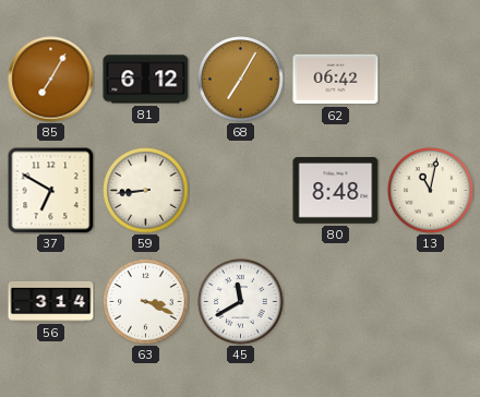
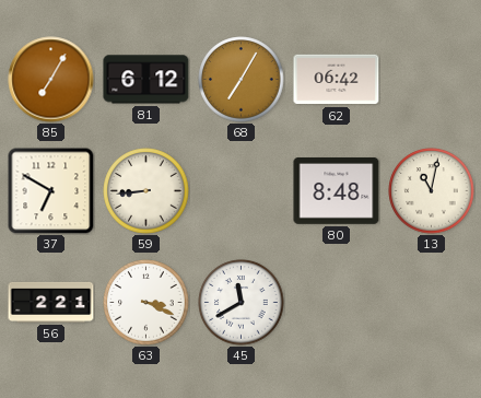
56: 3:14 -> 2:21 (51, 302)
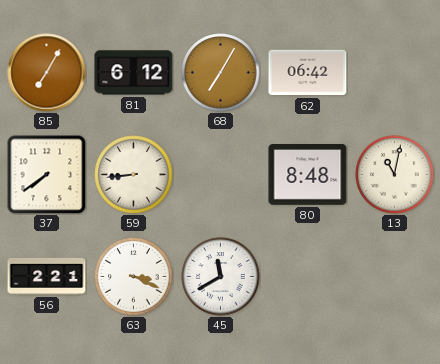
37: 6:50 -> 7:39 (47, 175)
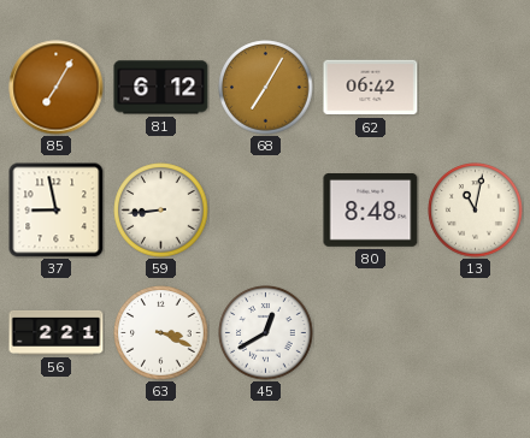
37: 7:39 -> 8:58 (57, 211)
45: 11:40 -> 12:40 (266, 333)
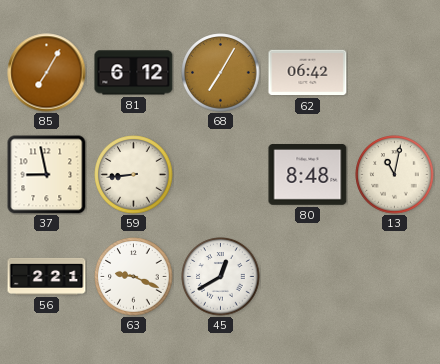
63: 3:19 -> 9:19 (134, 277)
